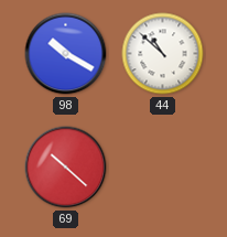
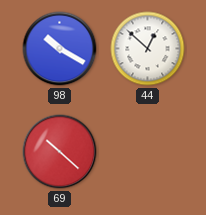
44: 10:52 -> 12:52 (148, 49)
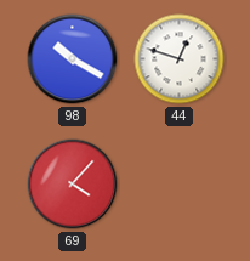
44: 12:52 -> 12:48 (180, 59)
69: 10:22 -> 4:07 (73, 185)
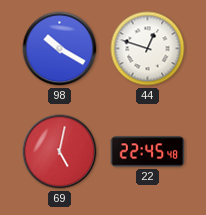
69: 4:07 -> 5:02 (60, 152)
22: none -> 22:45 (148, 152)
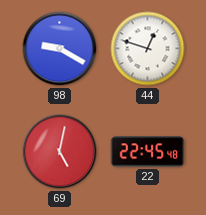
98: 10:20 -> 9:20 (60, 49)
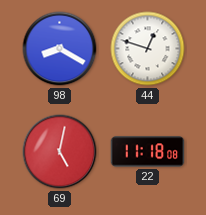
98: 9:20 -> 8:20 (60, 49)
22: 22:45 -> 11:18 (148, 152)
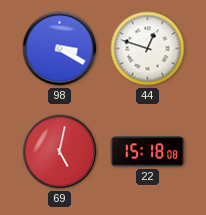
98: 8:20 -> 3:20 (60, 49)
22: 11:18 -> 15:18 (148, 152)
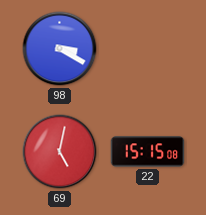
44: 12:48 -> none (148, 49)
22: 15:18 -> 15:15 (148, 152)
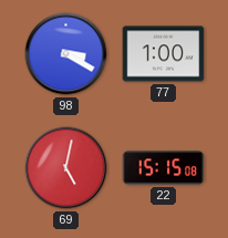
77: none -> 1:00 (164, 54)
